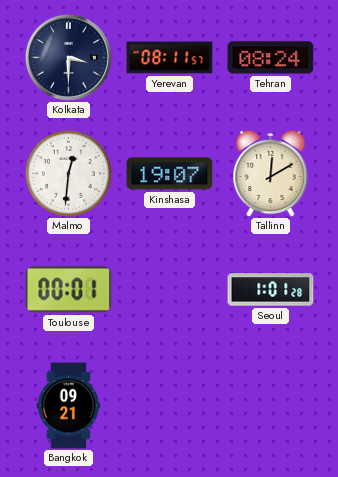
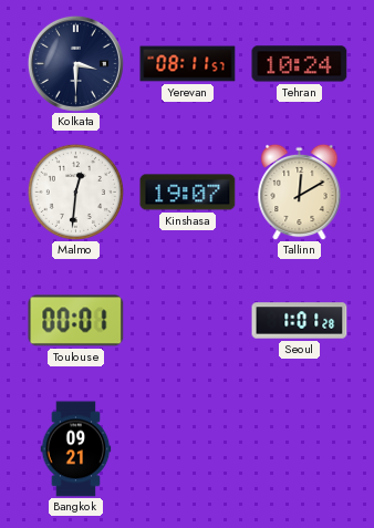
Tehran: 08:24 -> 10:24 (300, 64)
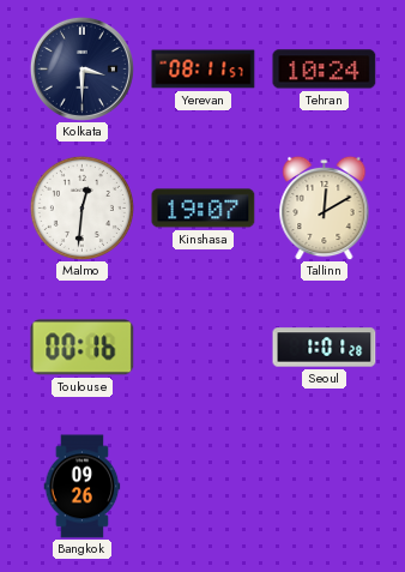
Toulouse: 00:01 -> 00:16 (83, 348)
Bangkok: 09:21 -> 09:26 (83, 487)
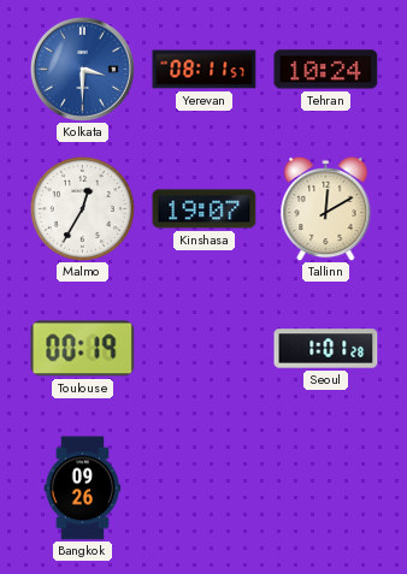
Kolkata dial: navy -> blue (82, 69)
Malmo: 12:31 -> 12:35 (82, 208)
Toulouse: 00:16 -> 00:19 (83, 349)
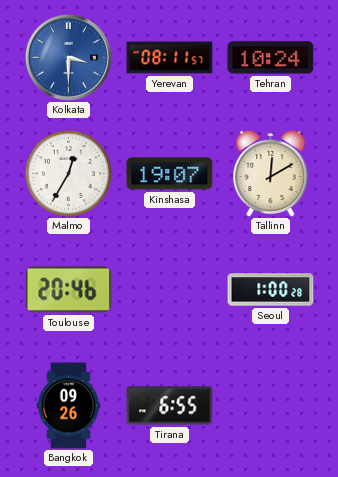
Toulouse: 00:19 -> 20:46 (69, 290)
Seoul: 1:01 -> 1:00 (271, 290)
Tirana: none -> 6:55 (170, 406)
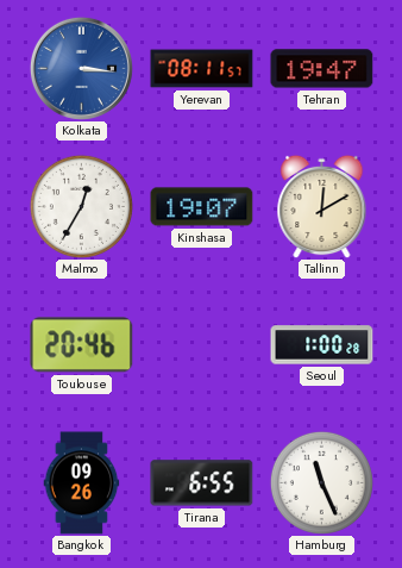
Kolkata: 3:30 -> 3:16 (81, 68)
Tehran: 10:24 -> 19:47 (322, 69)
Hamburg: none -> 11:26 (321, 482)
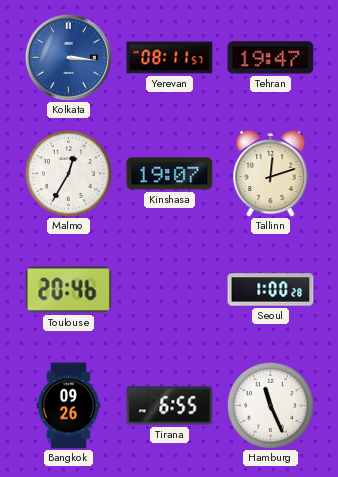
Tallinn: 12:10 -> 12:12 (271, 173)
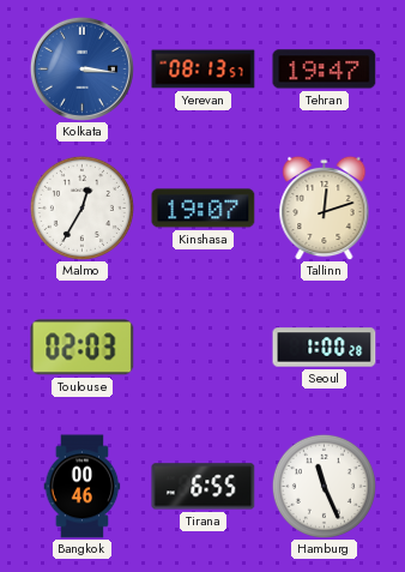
Yerevan: 08:11 -> 08:13 (204, 70)
Toulouse: 20:46 -> 02:03 (83, 348)
Bangkok: 09:26 -> 00:46 (83, 487)
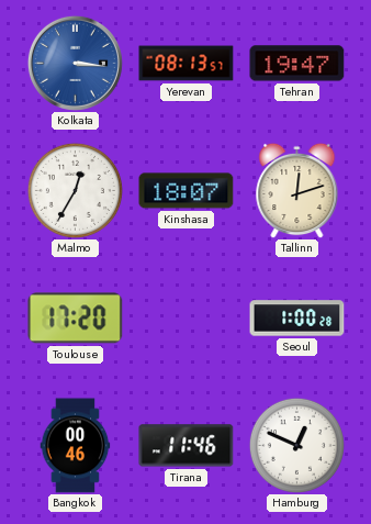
Kinshasa: 19:07 -> 18:07 (187, 191)
Toulouse: 02:03 -> 17:20 (76, 319)
Tirana: 6:55 -> 11:46 (187, 446)
Hamburg: 11:26 -> 12:49 (296, 445)
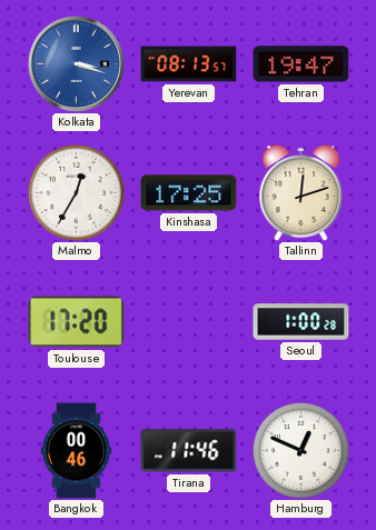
Kolkata: 3:16 -> 3:18 (76, 63)
Kinshasa: 18:07 -> 17:25 (189, 193)
